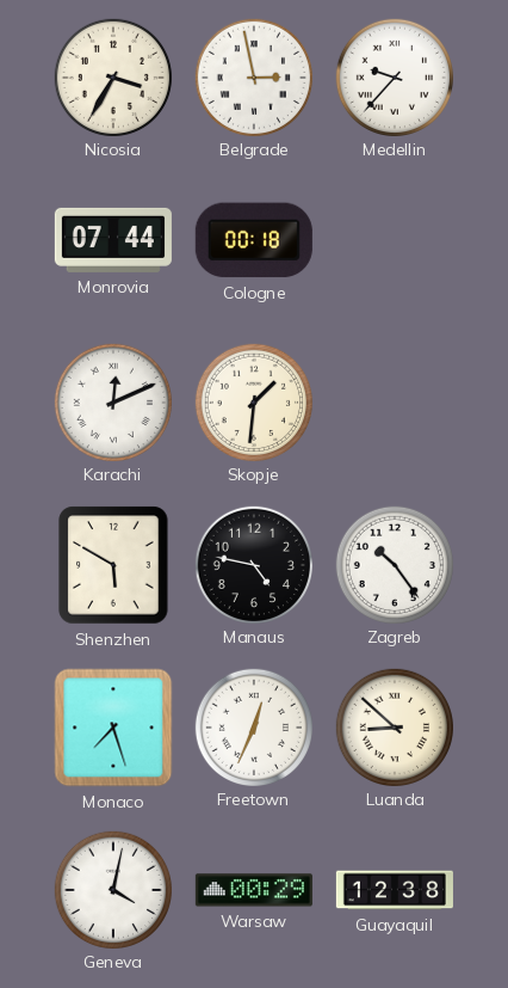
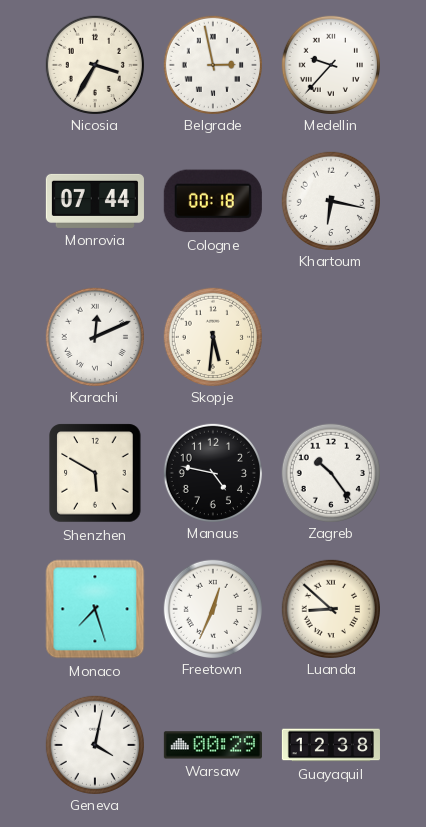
Khartoum: none -> 6:17 (330, 200)
Skopje: 1:31 -> 5:31 (212, 336)
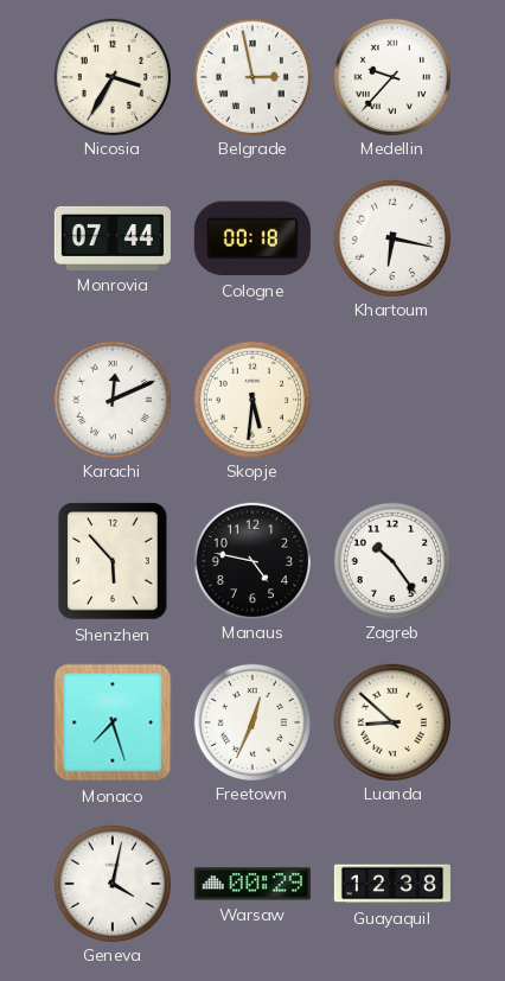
Shenzhen: 5:50 -> 5:53 (113, 561)
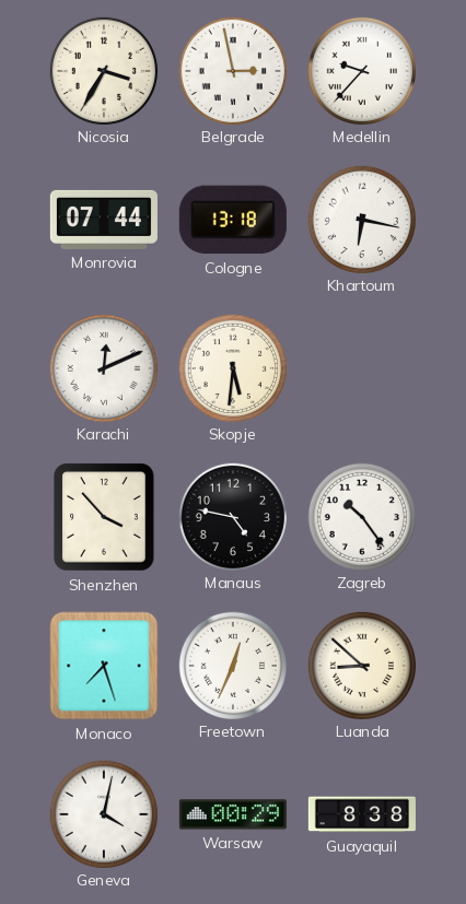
Cologne: 00:18 -> 13:18 (233, 220)
Shenzhen: 5:53 -> 3:53 (104, 517)
Guayaquil: 12:38 -> 8:38 (362, 814)
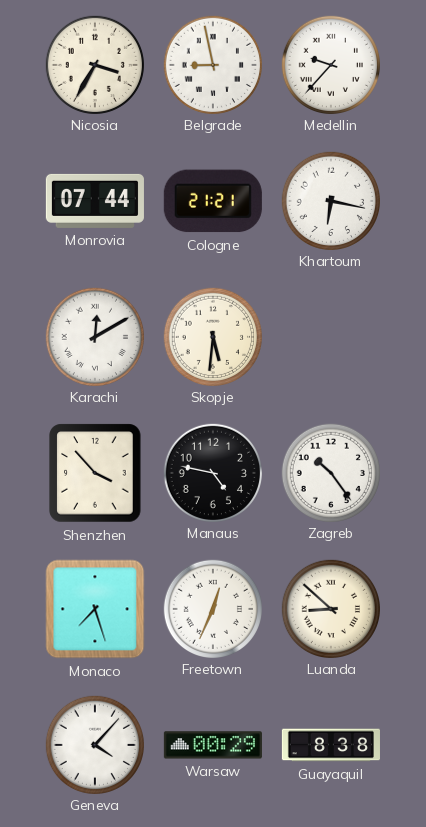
Belgrade: 2:58 -> 8:58 (212, 64)
Cologne: 13:18 -> 21:21 (213, 201)
Karachi: 12:11 -> 12:10 (94, 336)
Geneva: 4:02 -> 4:07 (94, 744)
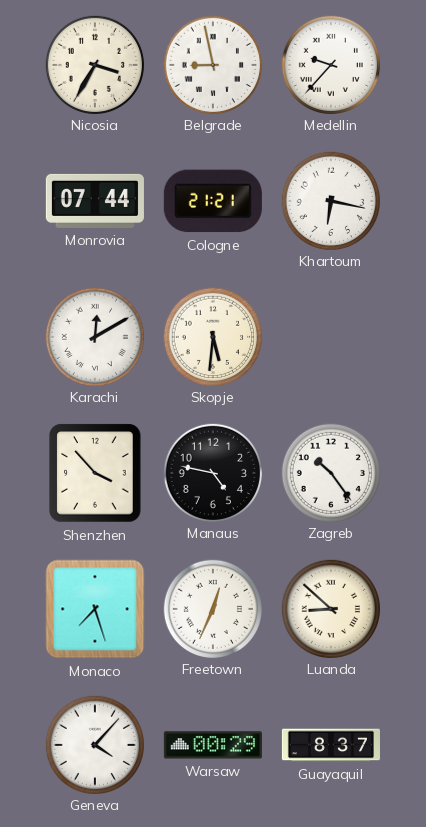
Guayaquil: 8:38 -> 8:37 (331, 745)
